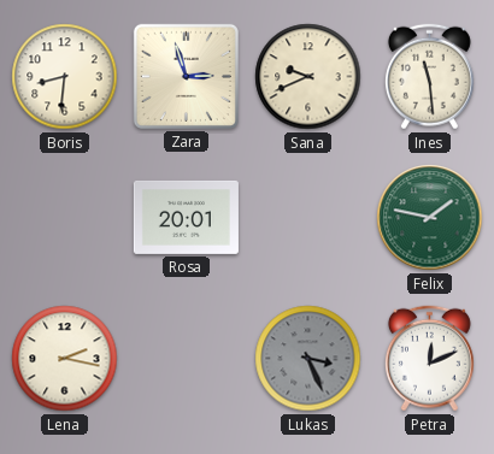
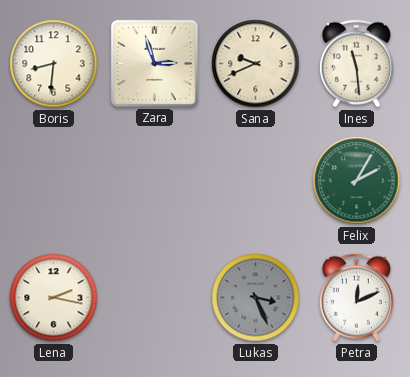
Rosa: 20:01 -> none (186, 217)
Felix: 1:47 -> 2:05 (357, 181)
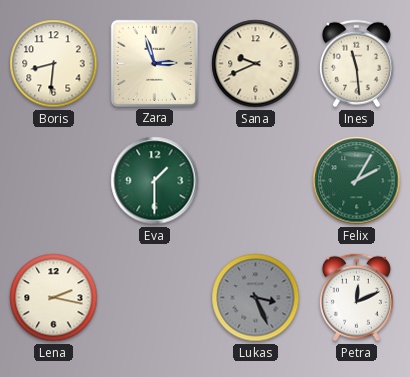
Eva: none -> 1:30 (155, 181)
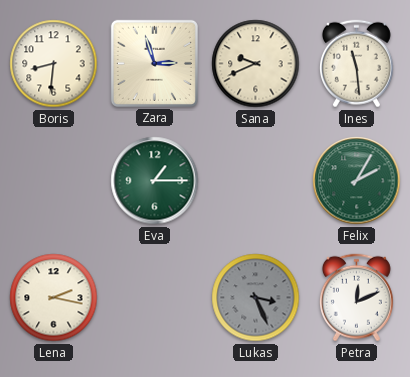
Eva: 1:30 -> 1:15 (155, 181)
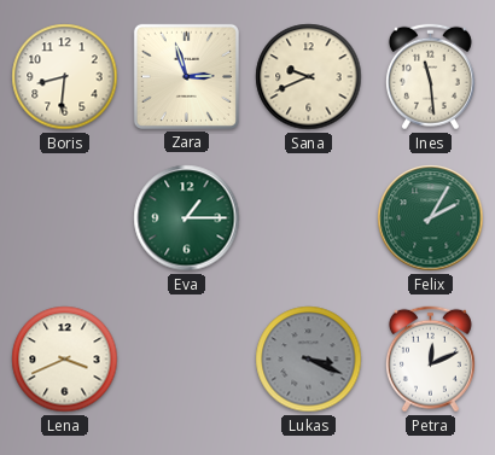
Lena: 2:17 -> 3:41 (65, 360)
Lukas: 3:26 -> 3:19 (309, 360)
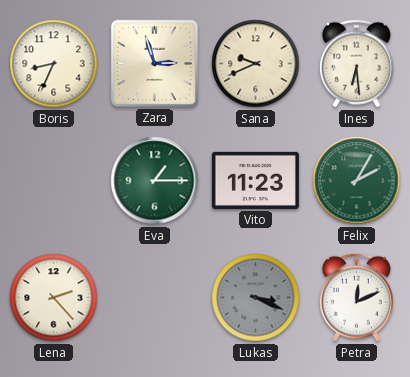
Boris: 8:31 -> 8:34 (54, 64)
Ines: 11:29 -> 6:29 (356, 64)
Vito: none -> 11:23 (255, 180)
Lena: 3:41 -> 2:23 (54, 298)
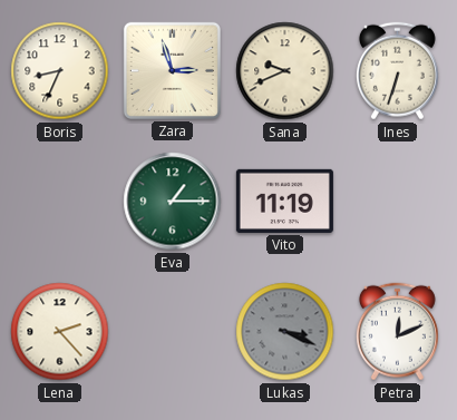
Ines: 6:29 -> 6:33 (397, 71)
Vito: 11:23 -> 11:19 (284, 201)
Felix: 2:05 -> none (357, 181)
